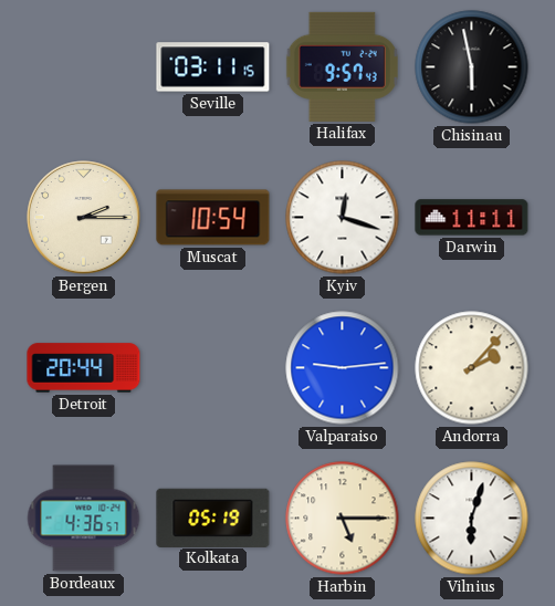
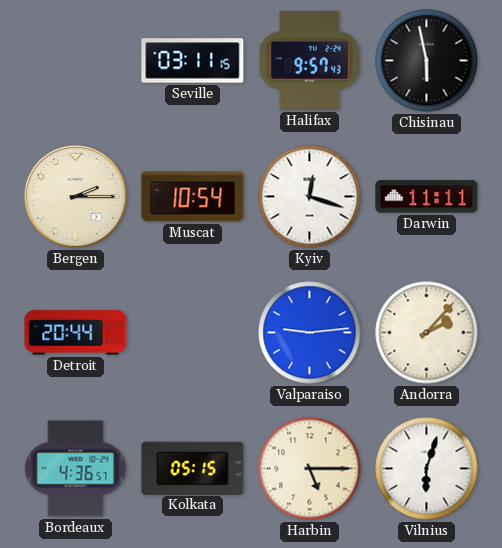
Kolkata: 05:19 -> 05:15 (193, 468)
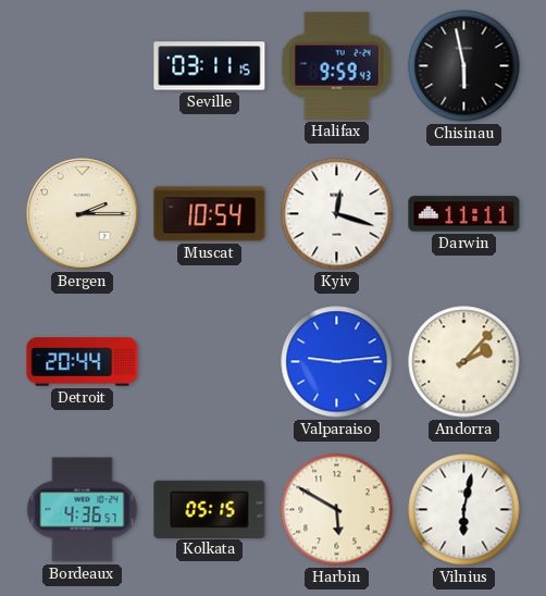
Halifax: 9:57 -> 9:59 (336, 65)
Harbin: 5:15 -> 5:50 (337, 510)
Vilnius: 6:03 -> 6:02 (464, 510)
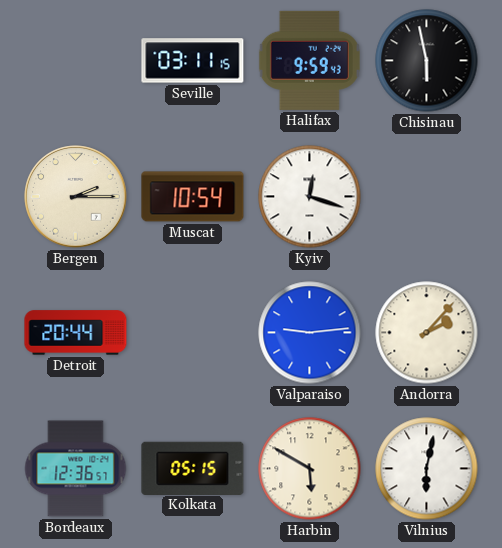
Darwin: 11:11 -> none (464, 214)
Bordeaux: 4:36 -> 12:36 (76, 469)
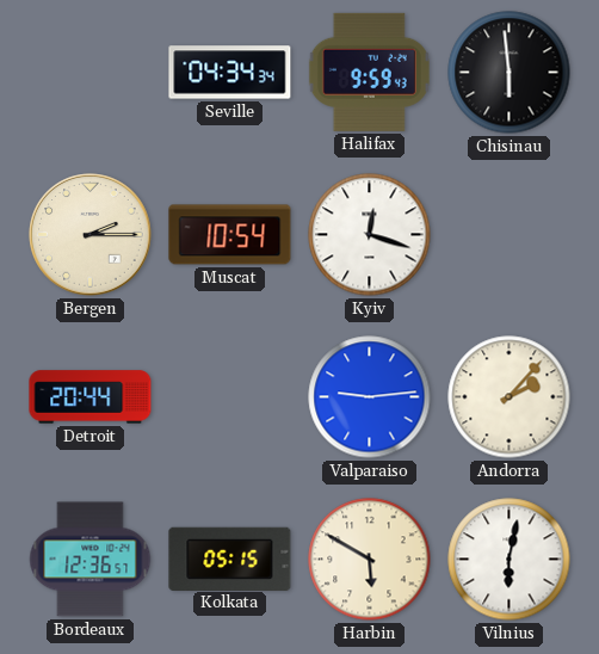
Seville: 03:11 -> 04:34 (230, 73)
Chisinau: 5:58 -> 5:59 (510, 73)
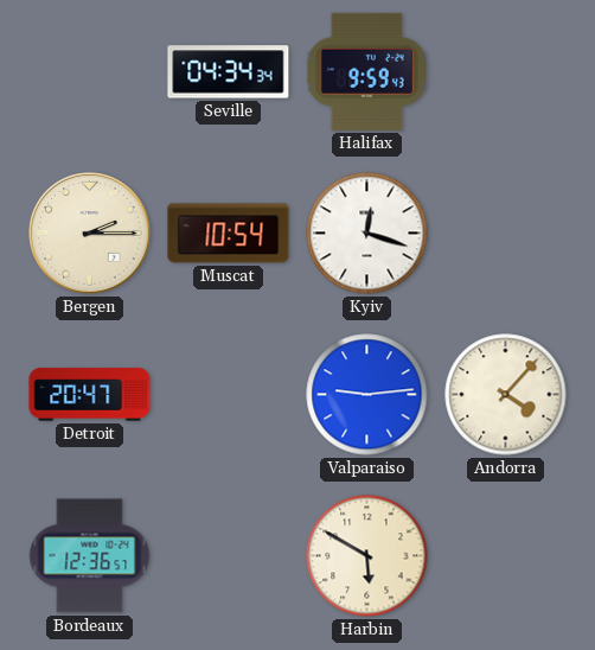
Chisinau: 5:59 -> none (510, 73)
Detroit: 20:44 -> 20:47 (90, 395)
Andorra: 2:07 -> 4:07 (506, 395)
Kolkata: 05:15 -> none (230, 559)
Vilnius: 6:02 -> none (510, 560)
